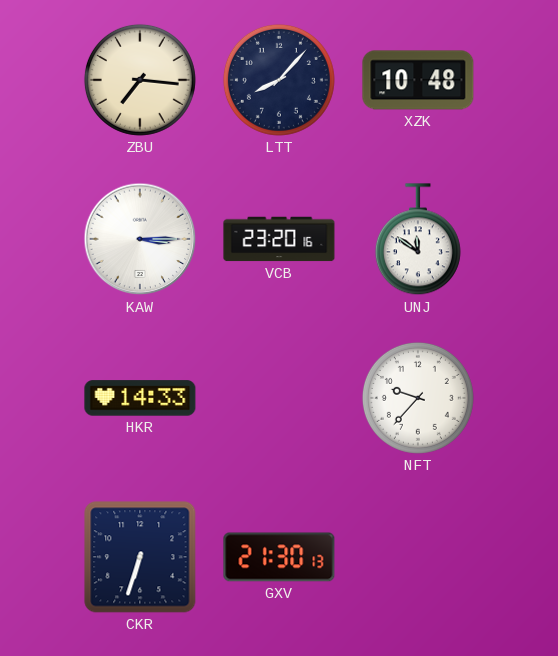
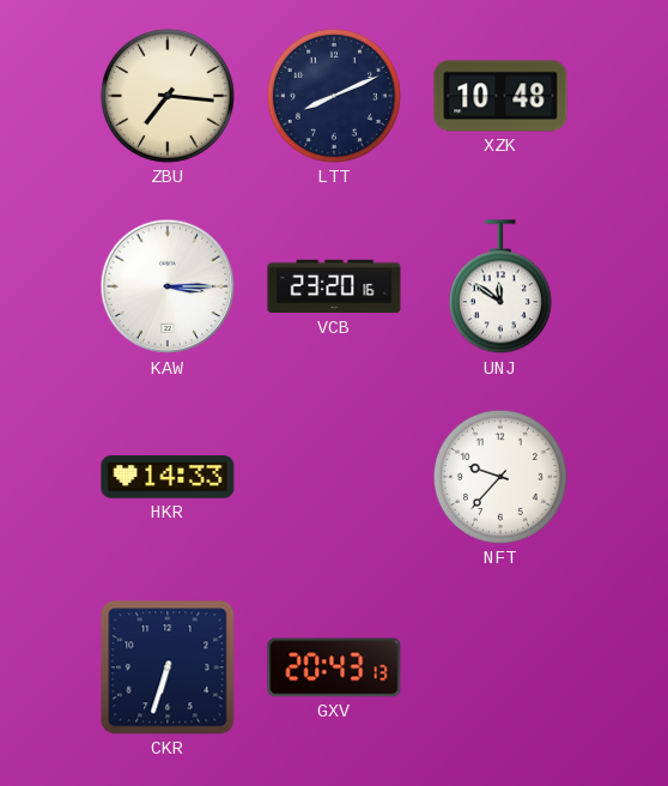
LTT: 8:07 -> 8:11 (334, 96)
GXV: 21:30 -> 20:43 (334, 667)
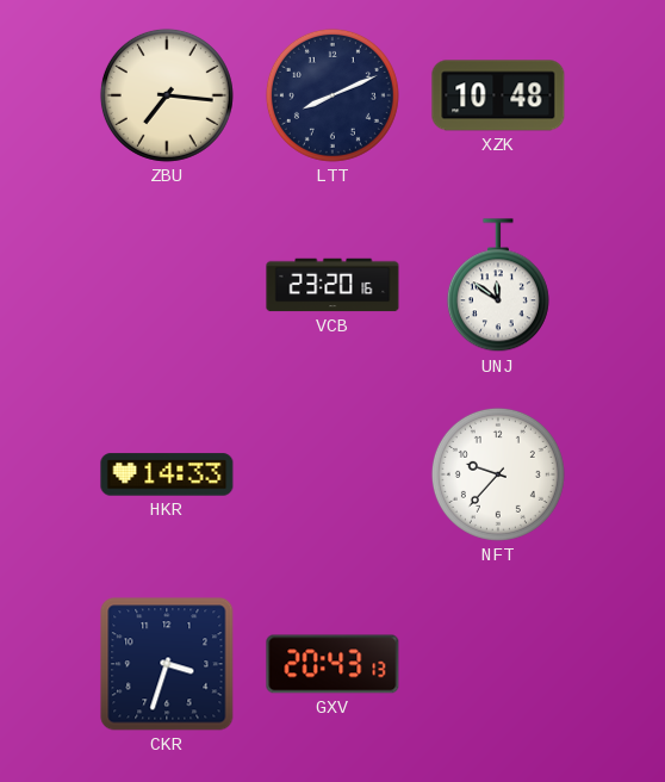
KAW: 3:15 -> none (168, 286)
CKR: 6:33 -> 3:33 (167, 664)
